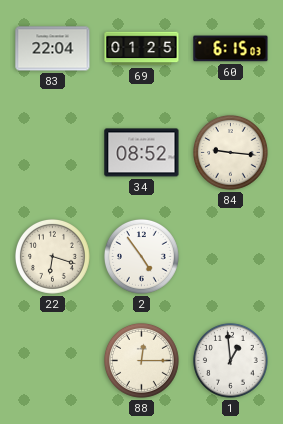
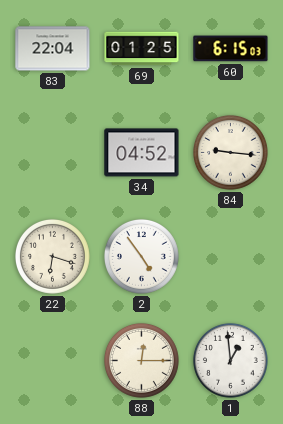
34: 08:52 -> 04:52 (142, 153)
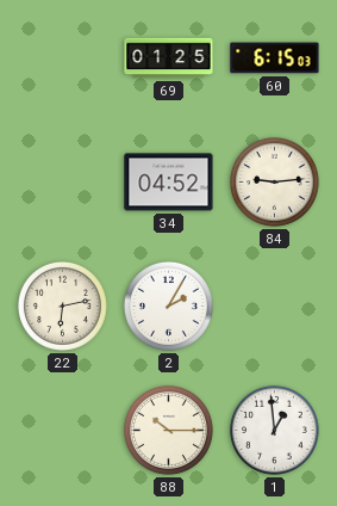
83: 22:04 -> none (53, 49)
84: 9:16 -> 9:14 (275, 183)
22: 6:18 -> 6:13 (63, 307)
2: 4:54 -> 2:05 (169, 307)
88: 12:15 -> 10:15 (169, 431)
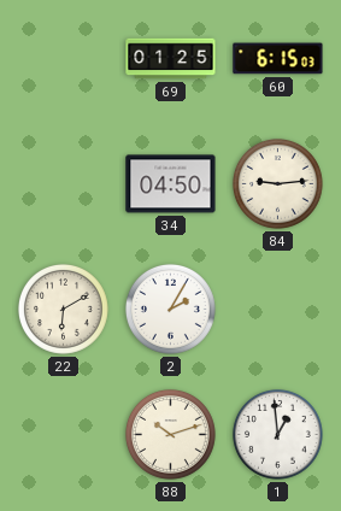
34: 04:52 -> 04:50 (171, 184)
22: 6:13 -> 6:10 (64, 310)
88: 10:15 -> 10:12 (171, 435)
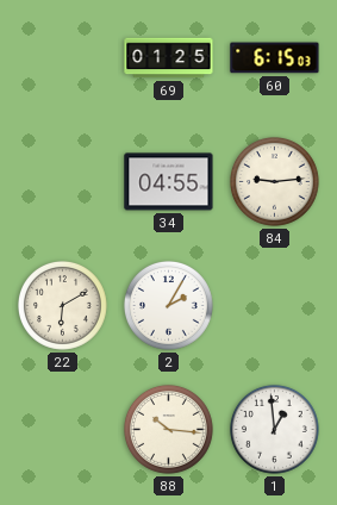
34: 04:50 -> 04:55 (169, 182)
88: 10:12 -> 10:16 (169, 430)
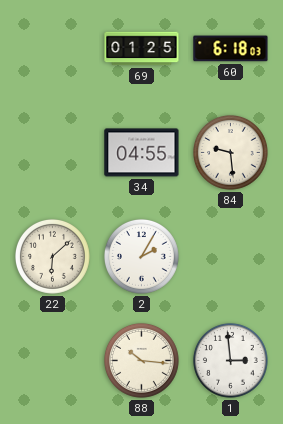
60: 6:15 -> 6:18 (231, 49)
84: 9:14 -> 9:29 (231, 153)
22: 6:10 -> 6:08 (53, 257)
1: 12:59 -> 2:59 (231, 361)
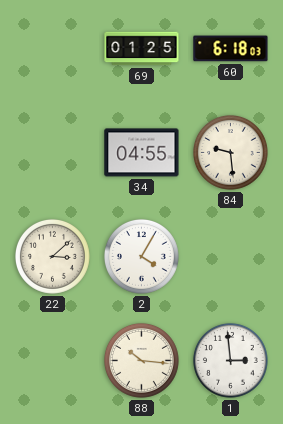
22: 6:08 -> 3:08 (53, 257)
2: 2:05 -> 4:05 (142, 257)
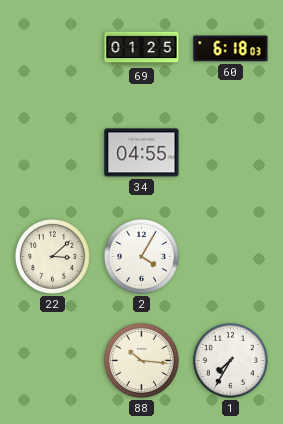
84: 9:29 -> none (231, 153)
1: 2:59 -> 7:35 (231, 361)
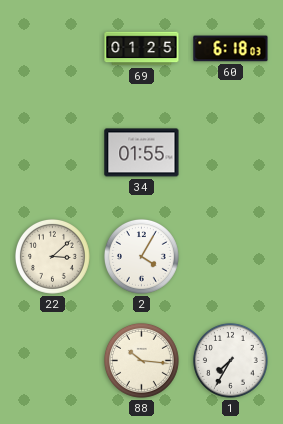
34: 04:55 -> 01:55 (142, 153)
